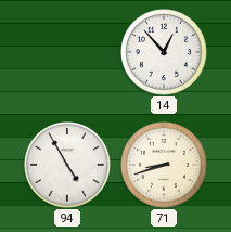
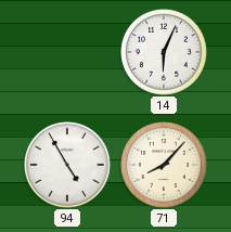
14: 12:53 -> 6:04 (165, 53)
71: 8:42 -> 8:07 (165, 166)
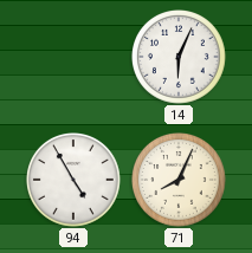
71: 8:07 -> 8:04 (180, 181)
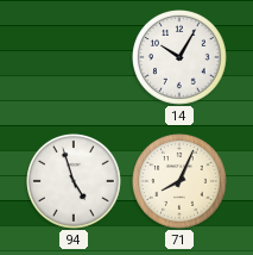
14: 6:04 -> 10:05 (181, 58)
94: 4:55 -> 4:57 (75, 182)
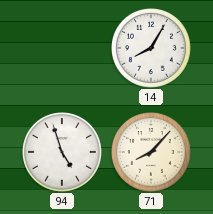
14: 10:05 -> 8:05 (152, 49)
71: 8:04 -> 8:07 (152, 153)
